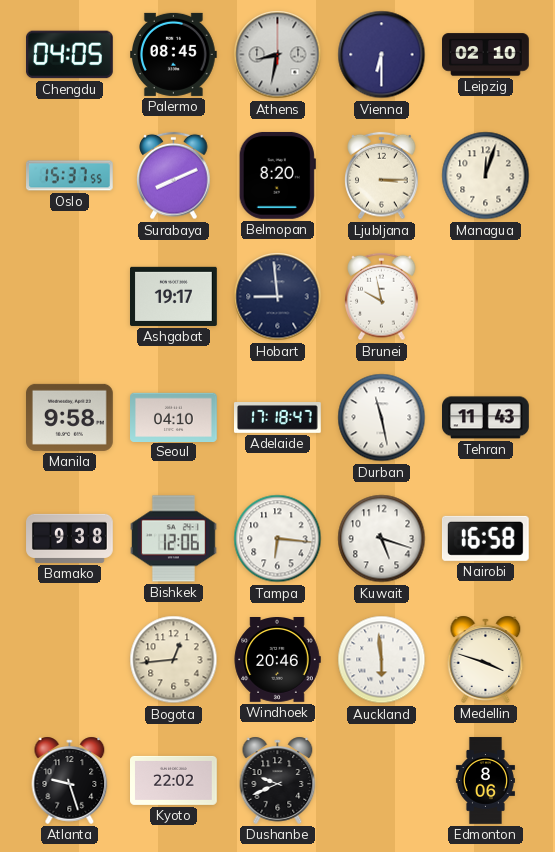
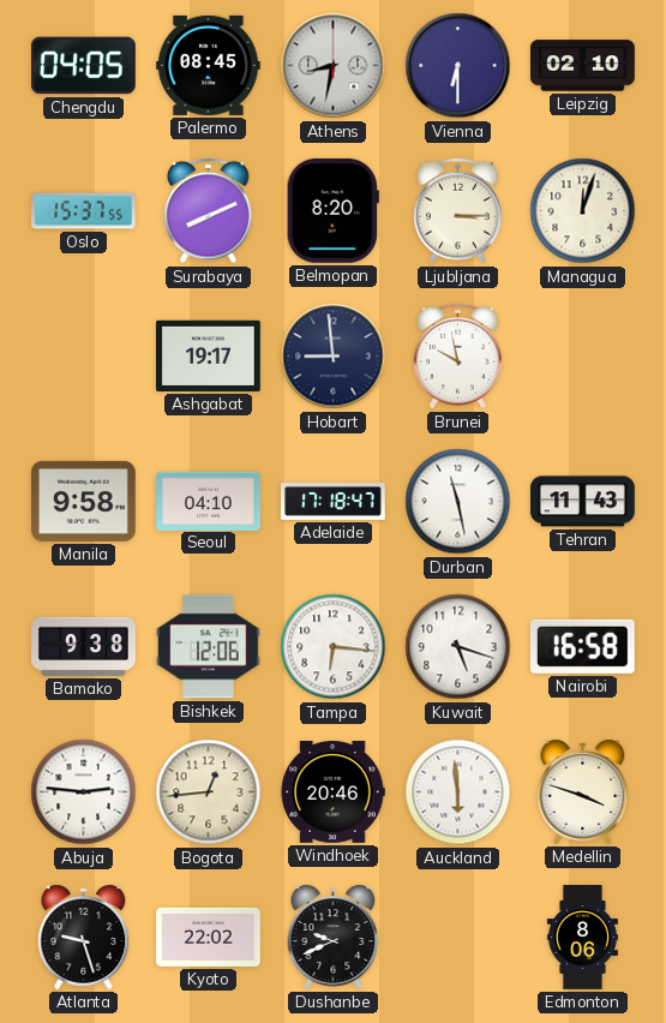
Abuja: none -> 2:46 (84, 792)
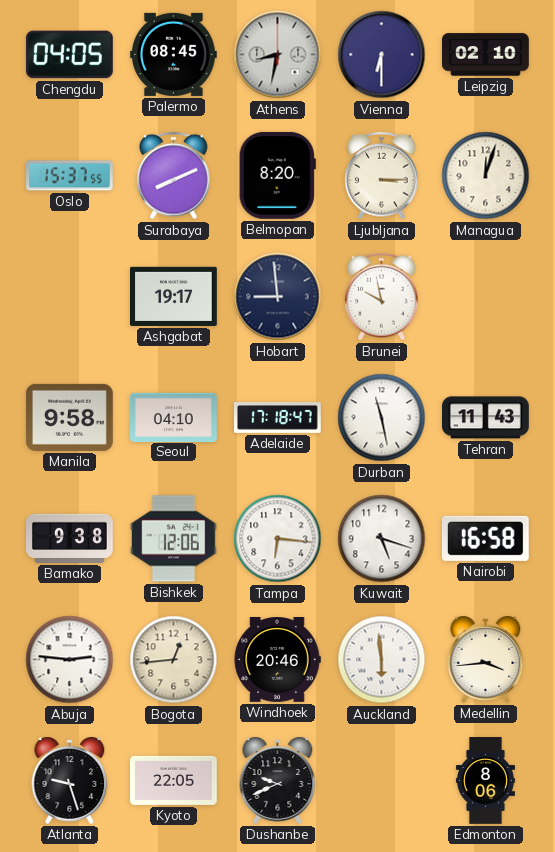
Medellin: 3:48 -> 3:44 (486, 659)
Kyoto: 22:02 -> 22:05 (174, 780)
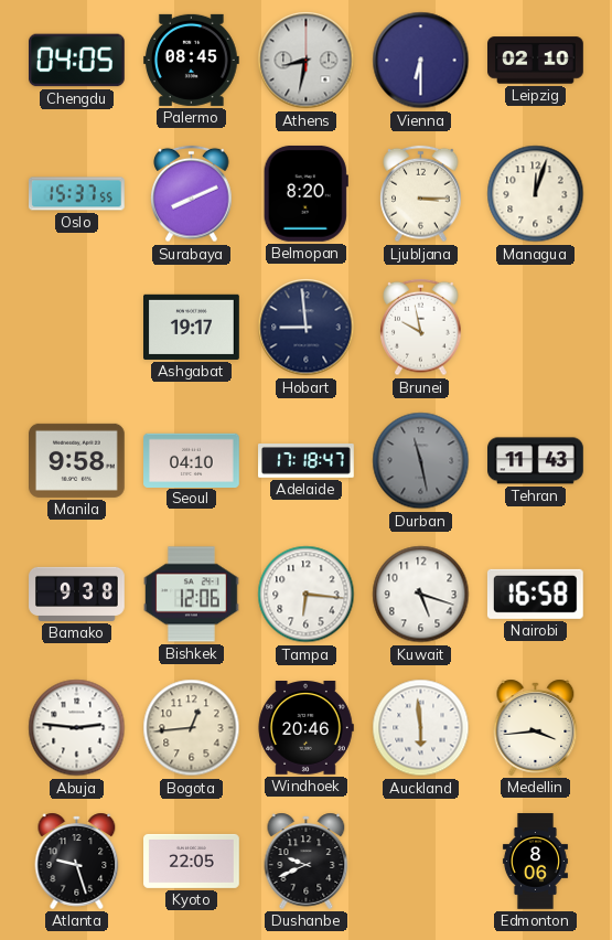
Durban dial: white -> grey (421, 461)
